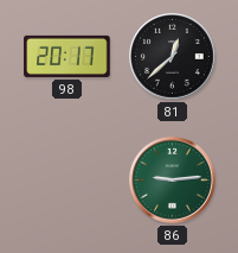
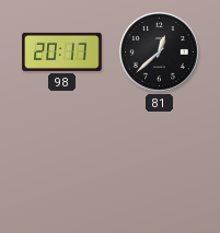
86: 9:14 -> none (173, 181)
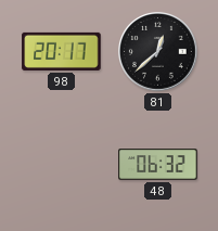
48: none -> 06:32 (158, 165)
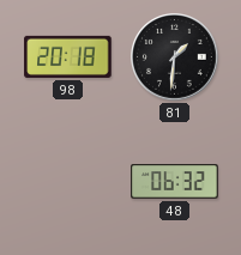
98: 20:17 -> 20:18 (68, 56)
81: 12:38 -> 1:31 (175, 57)
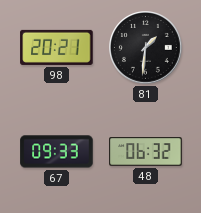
98: 20:18 -> 20:21 (57, 47)
67: none -> 09:33 (57, 152)
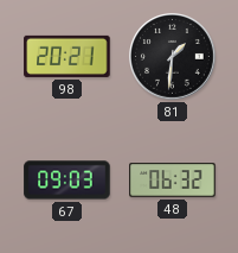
67: 09:33 -> 09:03 (67, 181)
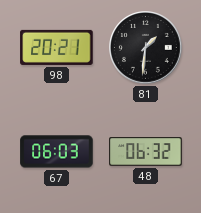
67: 09:03 -> 06:03 (57, 152)
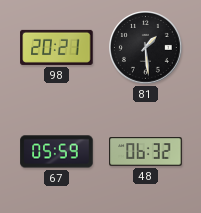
81: 1:31 -> 1:29 (146, 48)
67: 06:03 -> 05:59 (57, 152)
